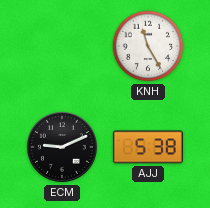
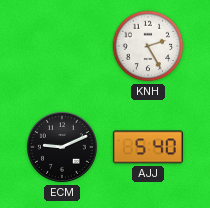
KNH: 11:25 -> 2:25 (148, 46)
AJJ: 5:38 -> 5:40 (148, 147)
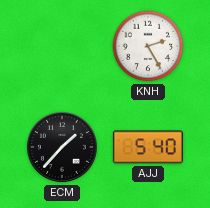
ECM: 9:11 -> 1:37 (62, 147)
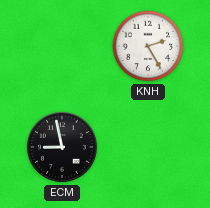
ECM: 1:37 -> 8:58 (62, 147)
AJJ: 5:40 -> none (148, 147)
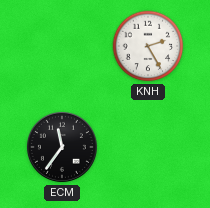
ECM: 8:58 -> 11:36 (62, 147)
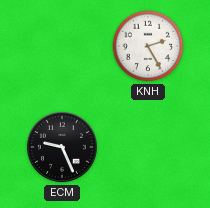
ECM: 11:36 -> 9:26 (62, 147)
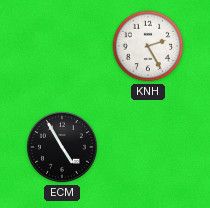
ECM: 9:26 -> 4:55 (62, 147)
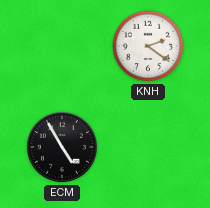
KNH: 2:25 -> 2:21 (148, 46)
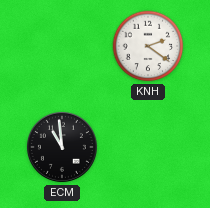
ECM: 4:55 -> 10:59 (62, 147)
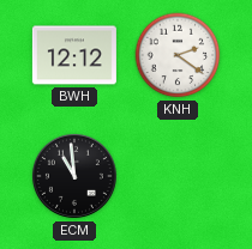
BWH: none -> 12:12 (74, 55)
